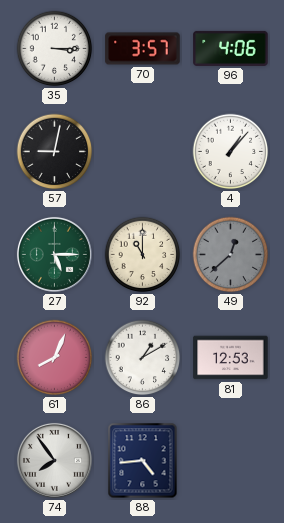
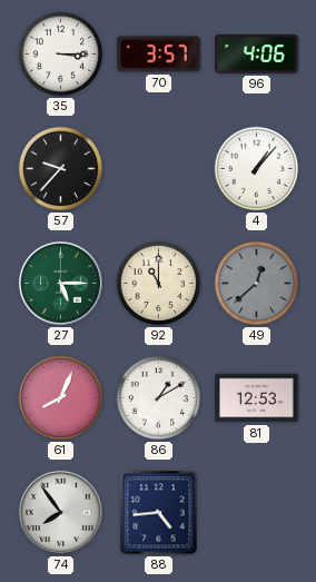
57: 9:02 -> 9:37 (61, 169)
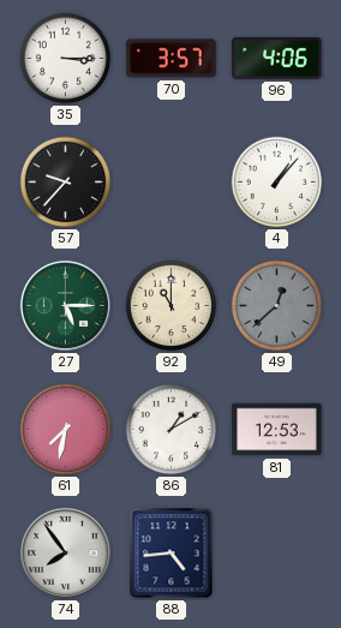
61: 8:04 -> 7:32 (66, 430)
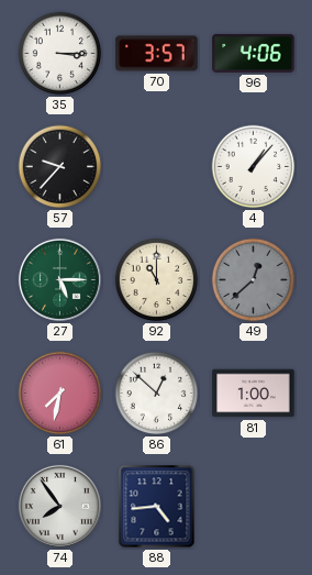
86: 1:10 -> 12:52 (157, 394)
81: 12:53 -> 1:00 (254, 394)
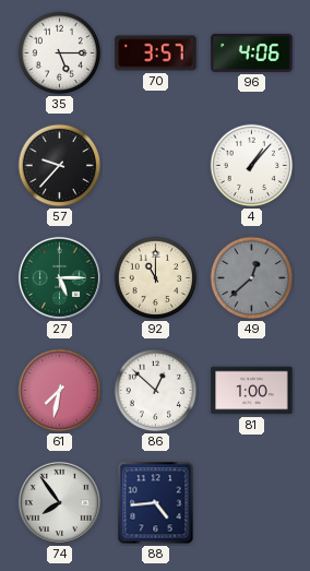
35: 3:15 -> 5:15 (60, 53)
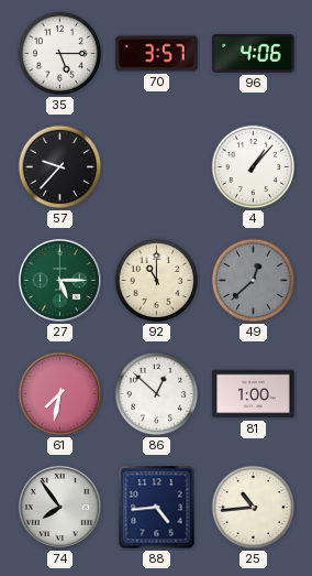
25: none -> 10:44 (254, 508)
